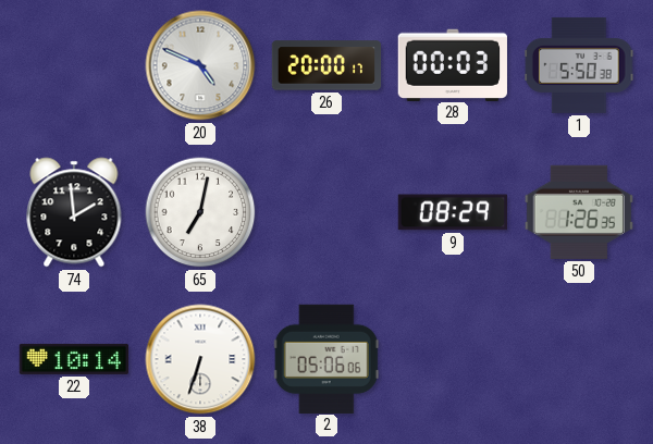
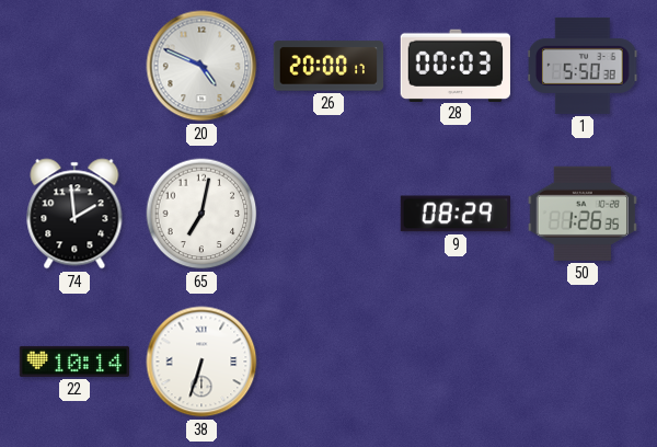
2: 05:06 -> none (326, 358)
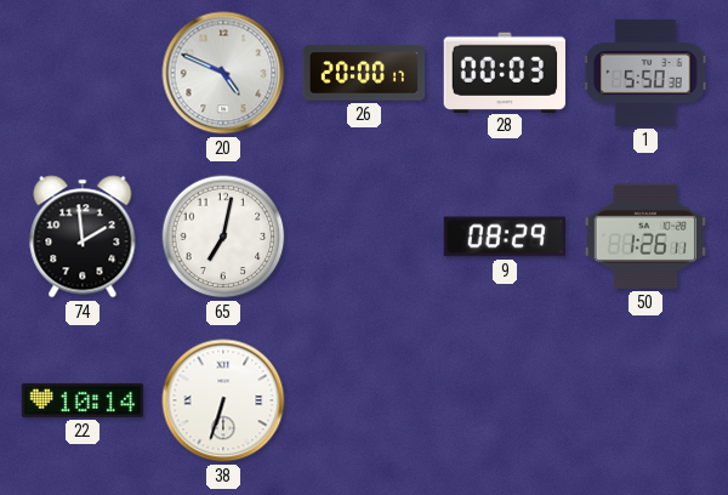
50: 1:26:35 -> 1:26:11 (645, 237)
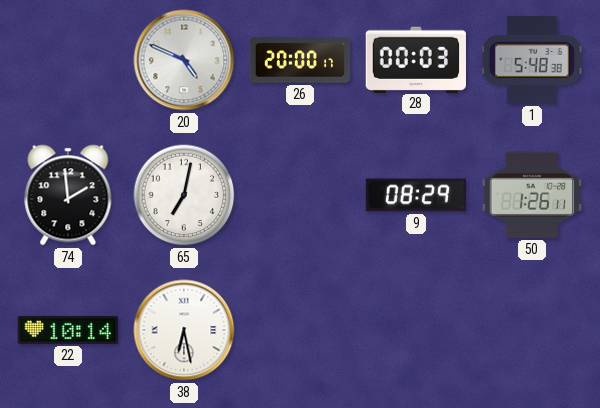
1: 5:50 -> 5:48 (532, 60)
38: 6:33 -> 6:28 (184, 330)
